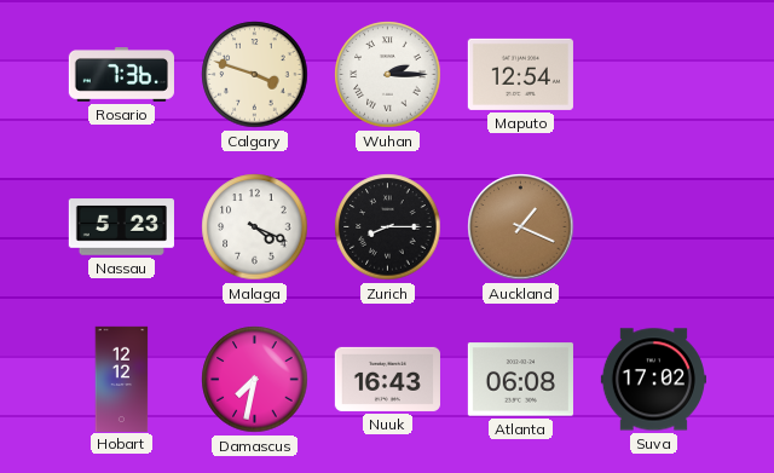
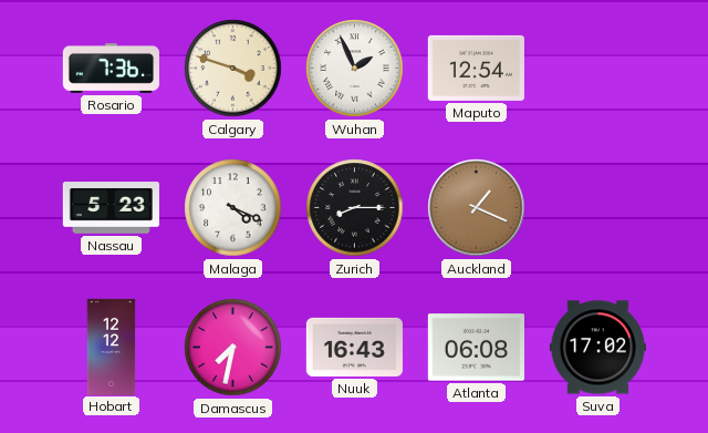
Wuhan: 2:15 -> 1:56 (355, 69)
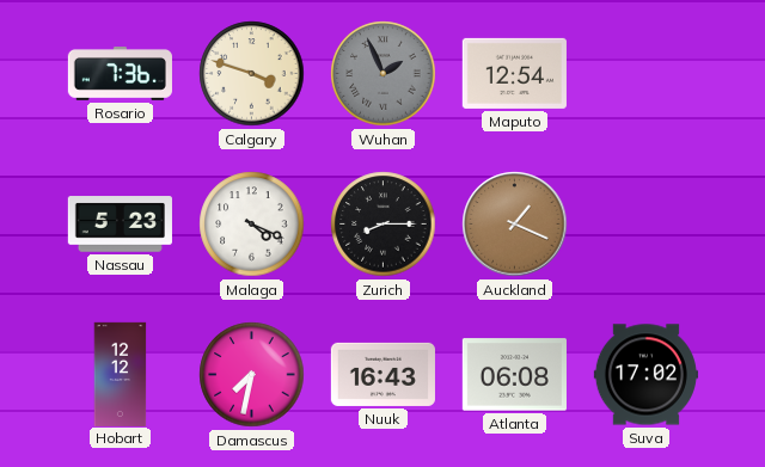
Wuhan dial: white -> grey (384, 74)
